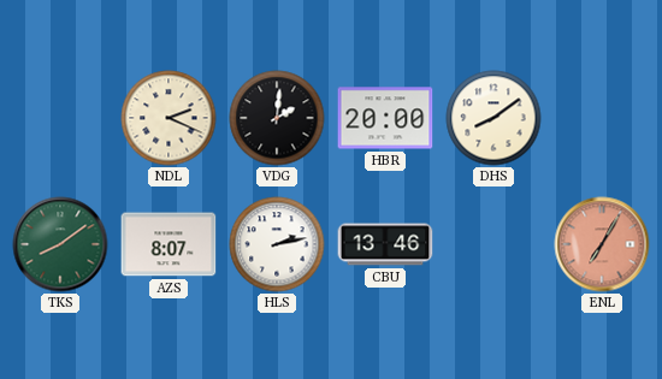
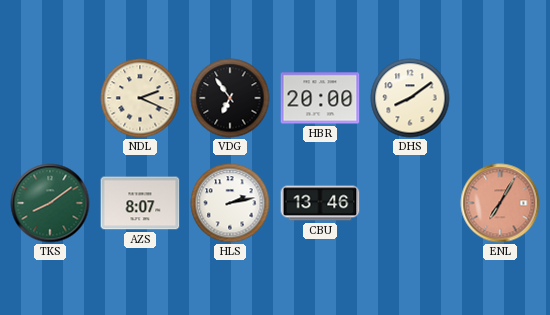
VDG: 2:01 -> 6:54 (230, 98)
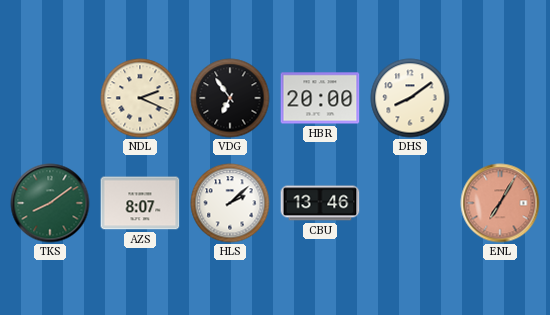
HLS: 2:13 -> 2:08 (230, 203)
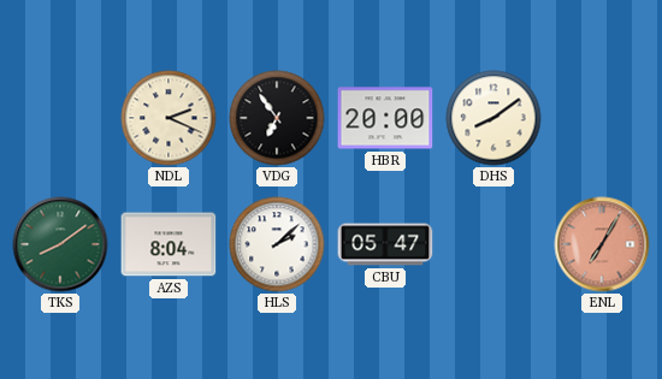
AZS: 8:07 -> 8:04 (169, 244)
CBU: 13:46 -> 05:47 (385, 244)
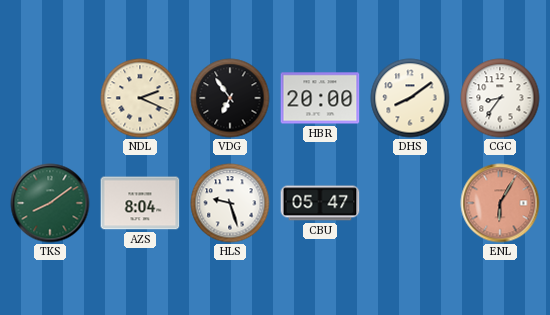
CGC: none -> 8:36 (500, 98)
HLS: 2:08 -> 9:27 (230, 203)
ENL: 7:05 -> 6:05 (500, 203)
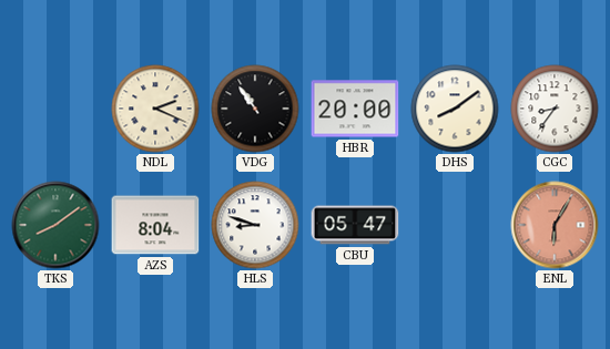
VDG: 6:54 -> 10:54 (255, 109)
HLS: 9:27 -> 8:48 (255, 225)
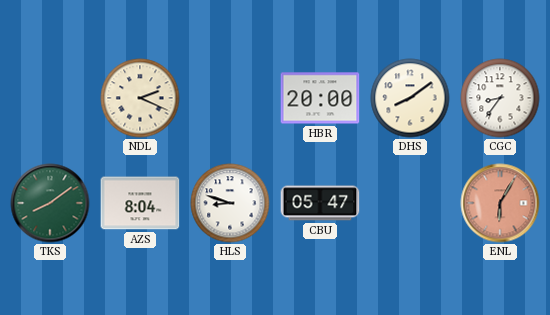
VDG: 10:54 -> none (255, 109)
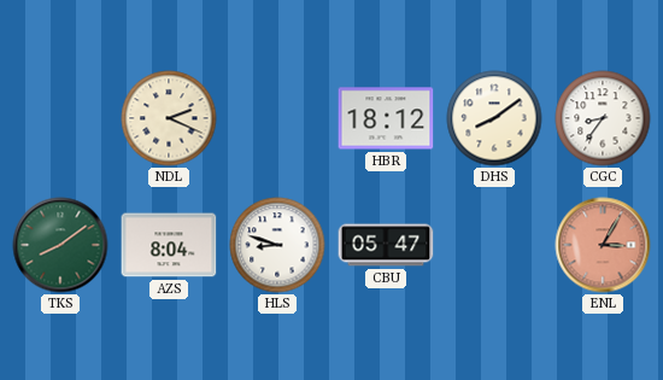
HBR: 20:00 -> 18:12 (386, 118)
ENL: 6:05 -> 3:05 (603, 245)
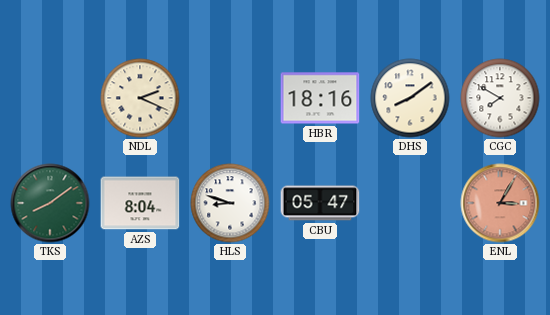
HBR: 18:12 -> 18:16 (320, 98)
CGC: 8:36 -> 7:50 (500, 98)
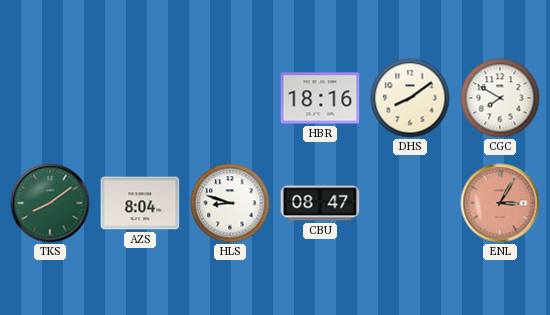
NDL: 2:19 -> none (140, 98)
CBU: 05:47 -> 08:47 (320, 203)
